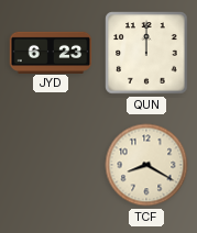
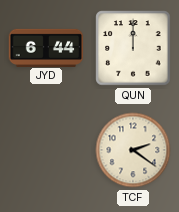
JYD: 6:23 -> 6:44 (46, 47)
TCF: 8:20 -> 2:21 (133, 150)
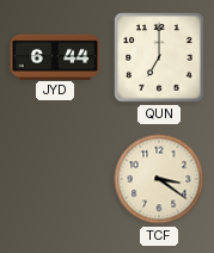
QUN: 12:00 -> 7:00 (159, 57)
TCF: 2:21 -> 3:21 (159, 179)
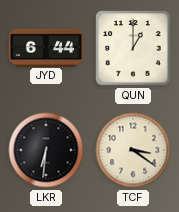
QUN: 7:00 -> 1:00 (133, 48)
LKR: none -> 6:31 (46, 150)
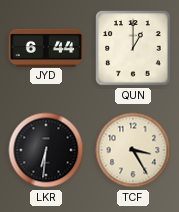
TCF: 3:21 -> 3:25 (133, 150)
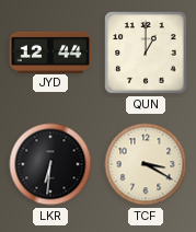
JYD: 6:44 -> 12:44 (50, 51)
TCF: 3:25 -> 3:20 (146, 164)
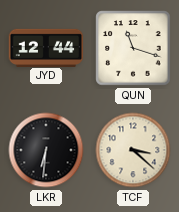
QUN: 1:00 -> 11:18 (133, 48)
TCF: 3:20 -> 3:22 (133, 150)
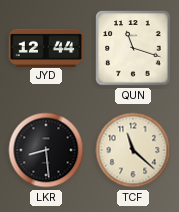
LKR: 6:31 -> 8:29 (46, 150)
TCF: 3:22 -> 11:22 (133, 150)
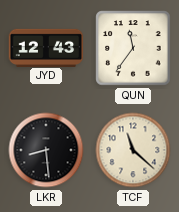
JYD: 12:44 -> 12:43 (46, 47)
QUN: 11:18 -> 11:36 (133, 48)
